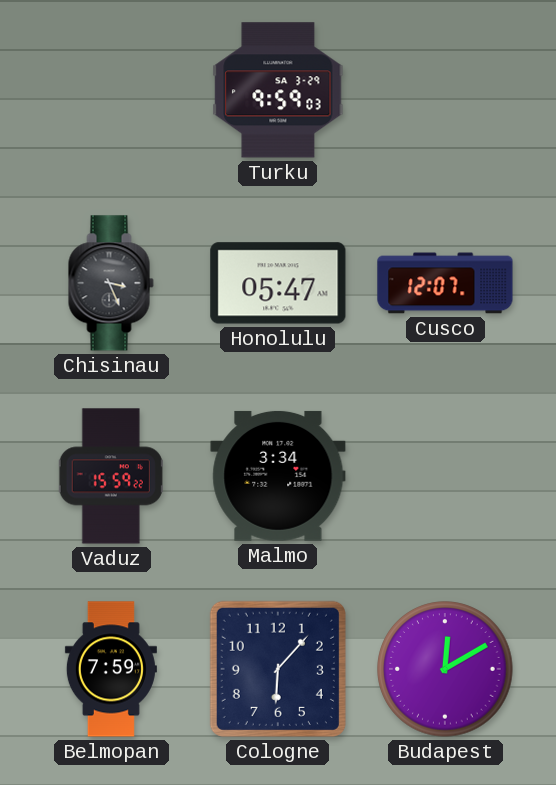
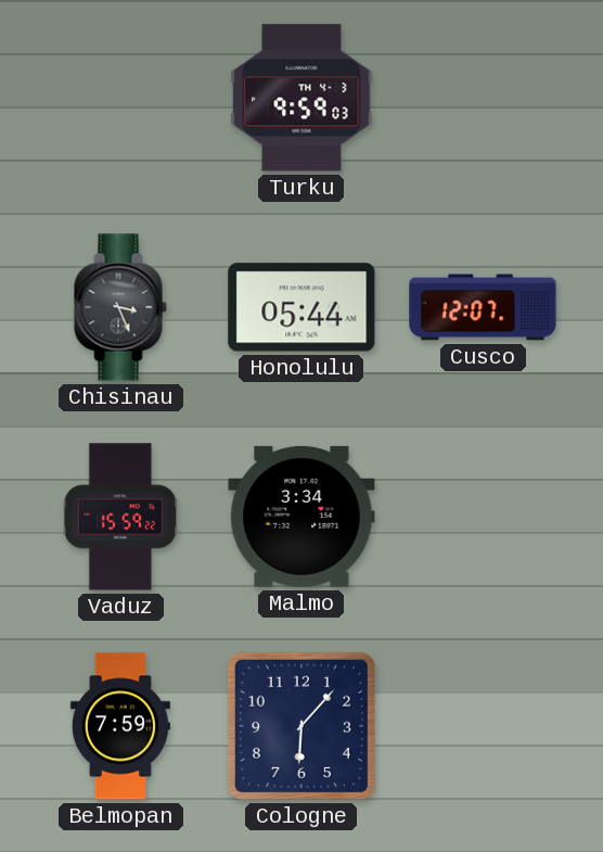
Turku date: SA 3-29 -> TH 4-3 (301, 98)
Honolulu: 05:47 -> 05:44 (301, 307)
Budapest: 12:10 -> none (445, 669)
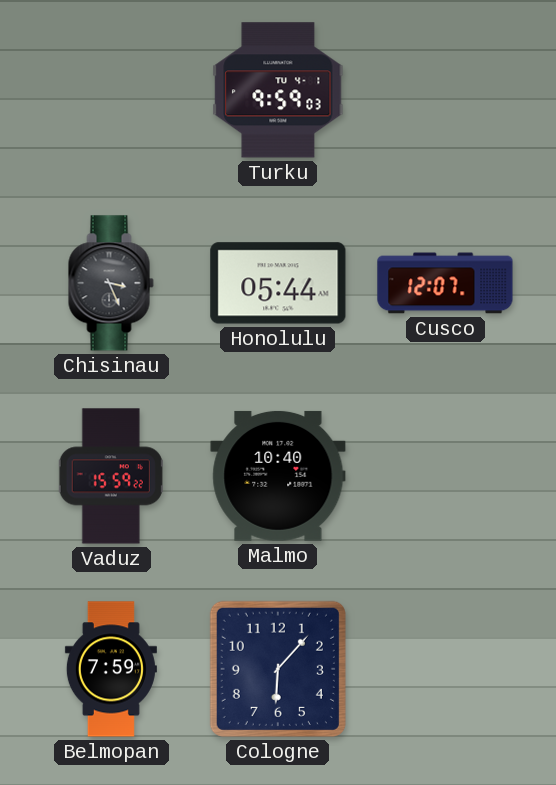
Turku date: TH 4-3 -> TU 4-1 (278, 90)
Malmo: 3:34 -> 10:40 (278, 476)
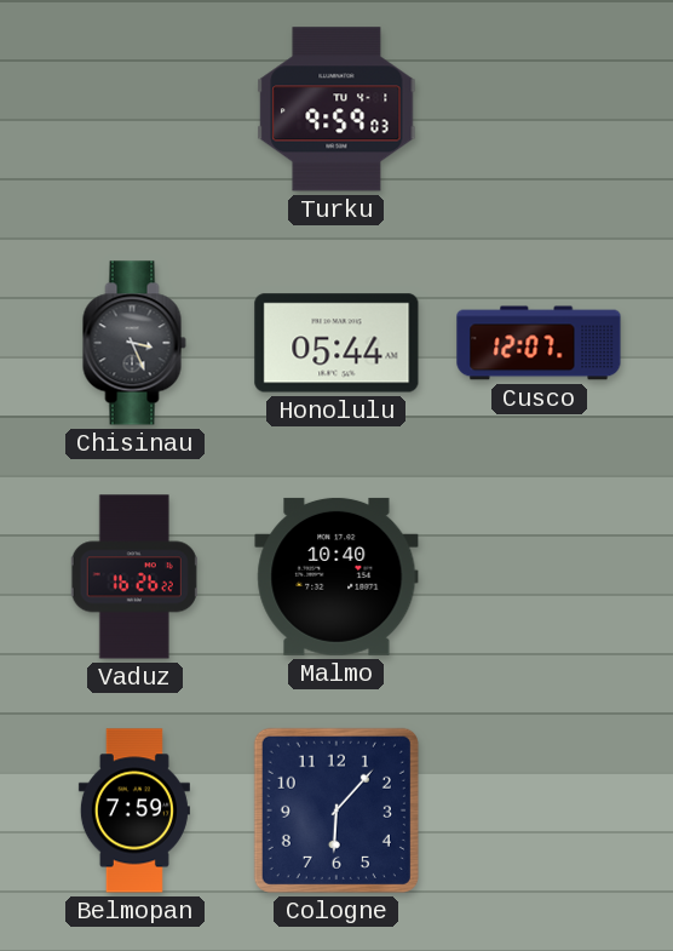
Vaduz: 15:59 -> 16:26 (134, 577)
